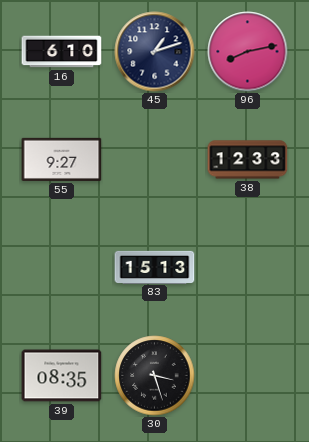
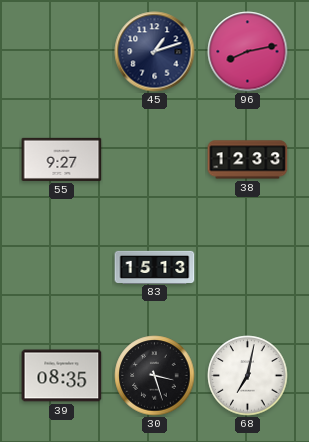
16: 6:10 -> none (62, 52)
68: none -> 7:02 (248, 376)
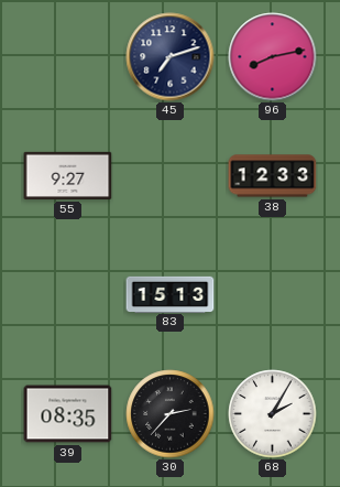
45: 1:12 -> 7:12 (171, 57)
30: 3:27 -> 2:37 (171, 414)
68: 7:02 -> 2:05 (273, 414)
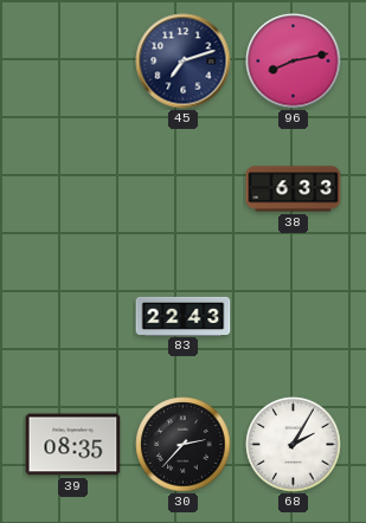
55: 9:27 -> none (68, 175)
38: 12:33 -> 6:33 (294, 189)
83: 15:13 -> 22:43 (184, 316)
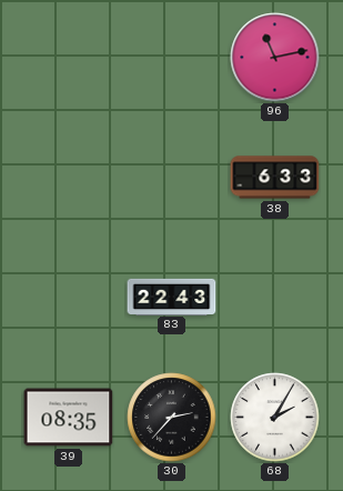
45: 7:12 -> none (184, 62)
96: 8:13 -> 11:13 (275, 58)
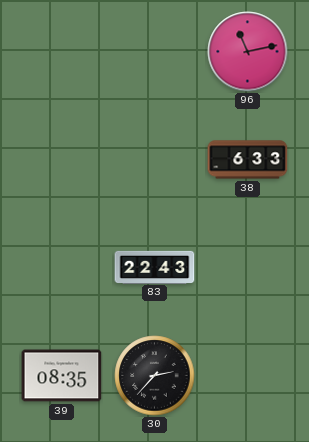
68: 2:05 -> none (275, 418)
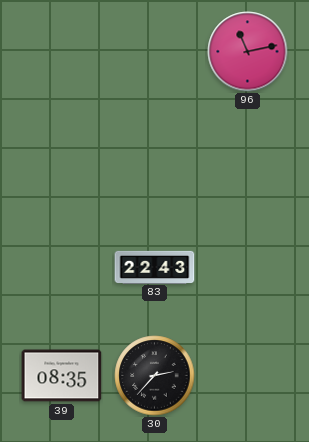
38: 6:33 -> none (248, 160)
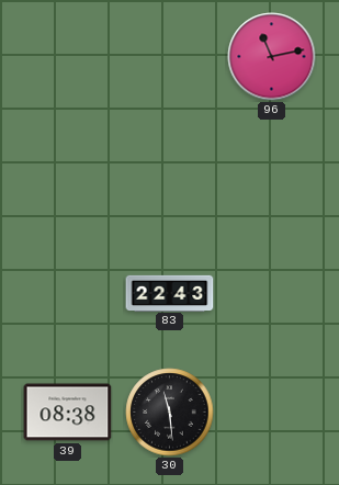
39: 08:35 -> 08:38 (68, 413)
30: 2:37 -> 11:29 (170, 413)
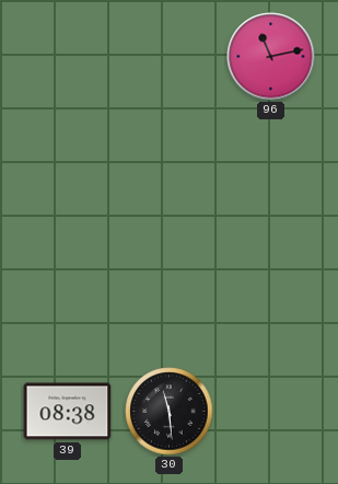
83: 22:43 -> none (170, 293)
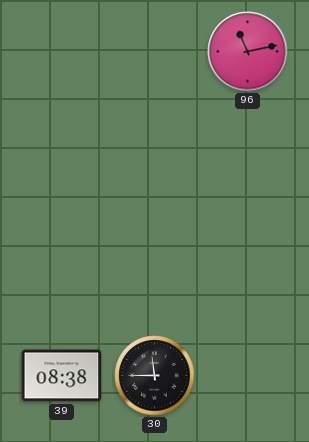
30: 11:29 -> 11:45 (155, 376)
